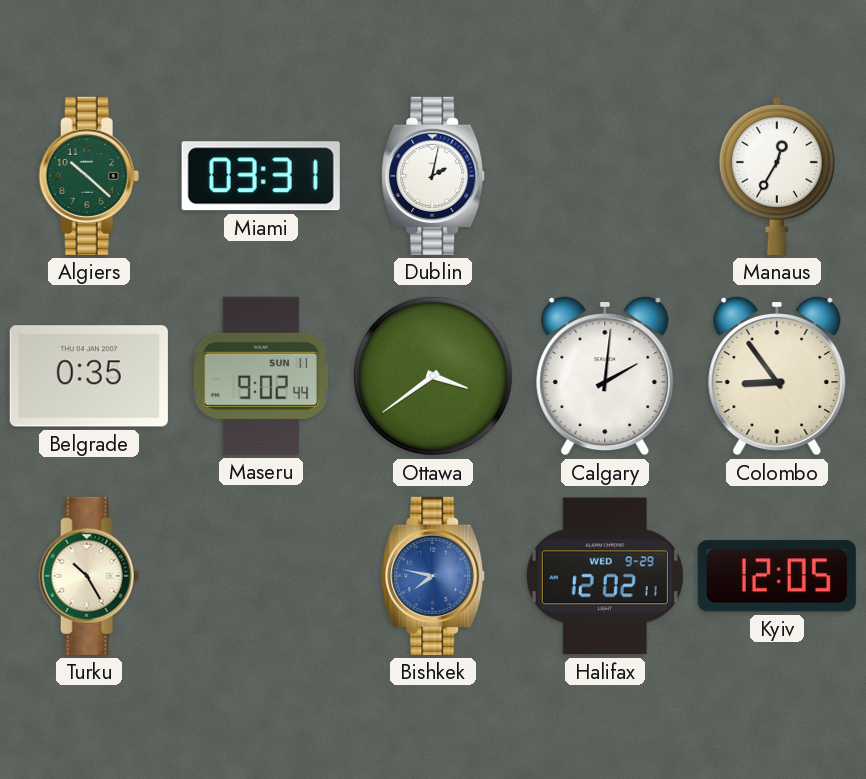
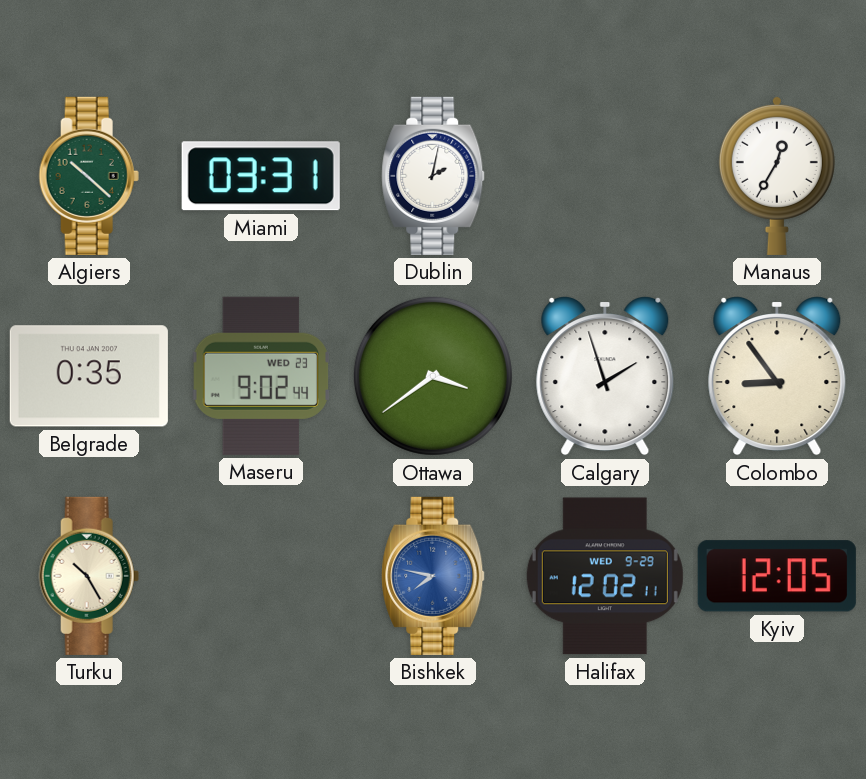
Maseru date: SUN 11 -> WED 23 (261, 376)
Calgary: 2:01 -> 1:57 (605, 377)
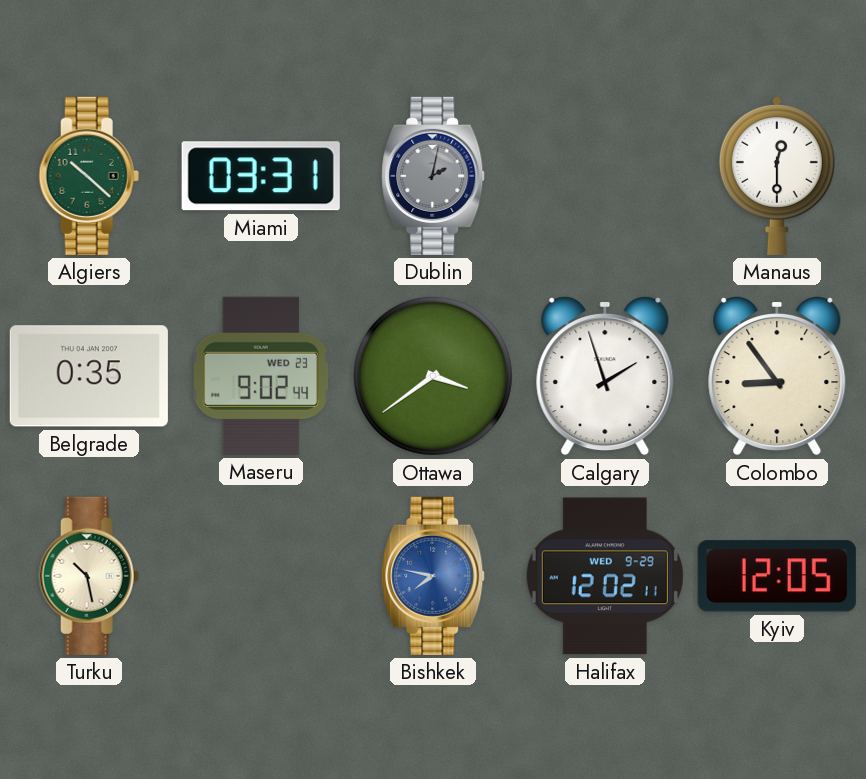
Dublin dial: white -> grey (433, 176)
Manaus: 12:35 -> 12:30 (777, 175)
Turku: 10:25 -> 10:28 (89, 576)
